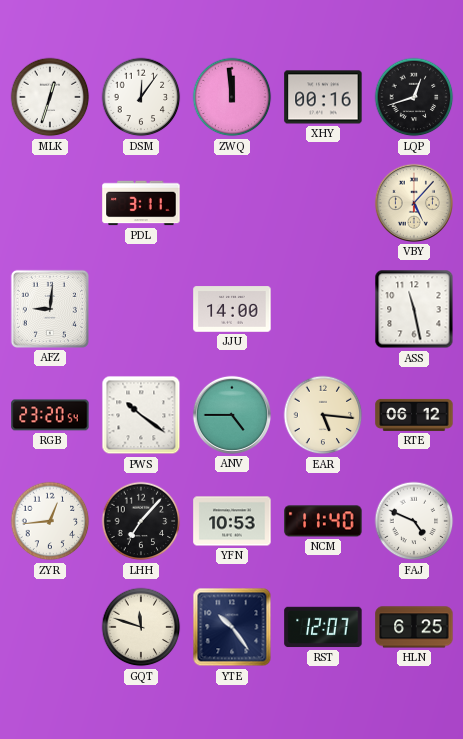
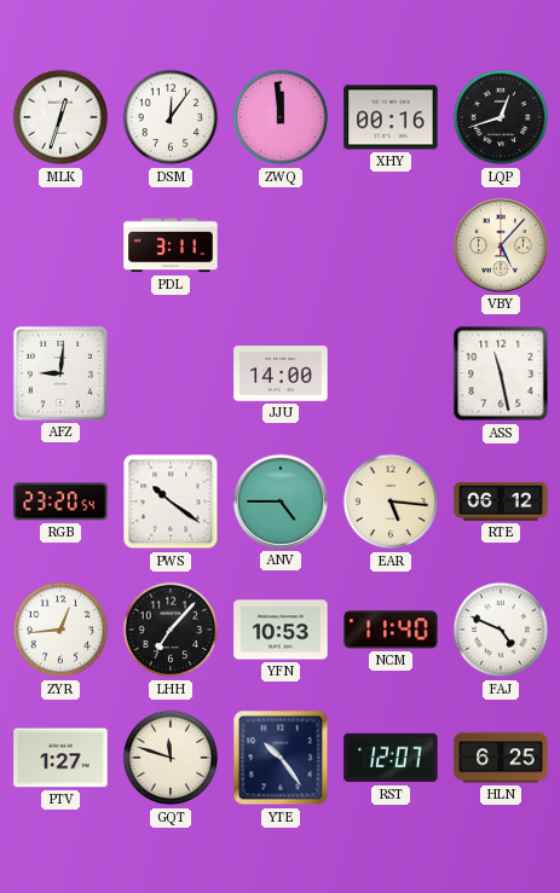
PTV: none -> 1:27 (60, 758)
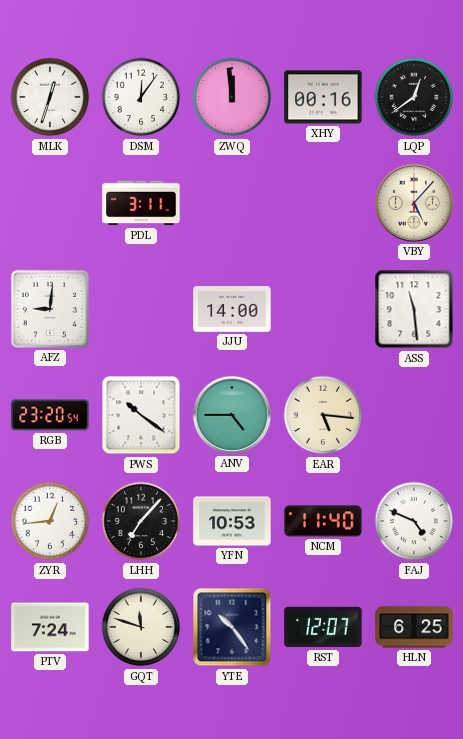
LQP: 12:42 -> 12:39 (414, 97)
ASS: 11:28 -> 11:29 (414, 309)
RTE: 06:12 -> none (501, 501)
PTV: 1:27 -> 7:24 (50, 627)
